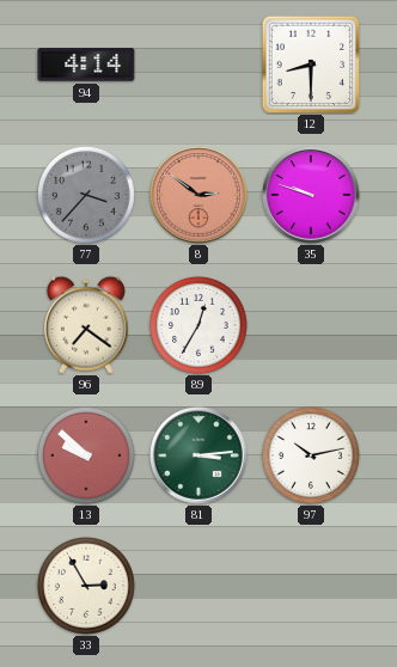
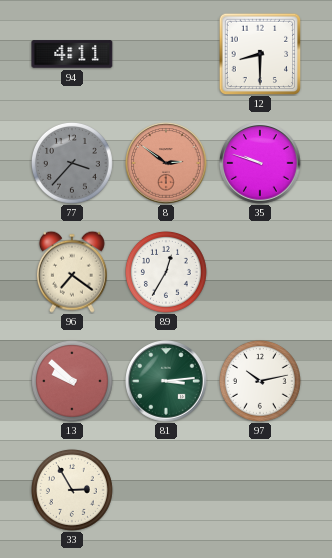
94: 4:14 -> 4:11 (72, 54)
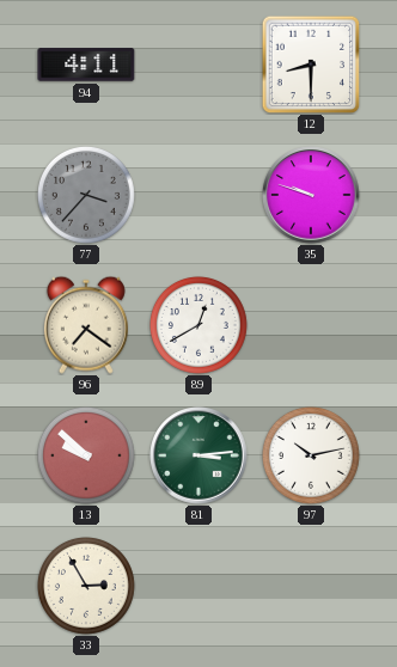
8: 2:51 -> none (166, 163)
89: 12:35 -> 12:40 (198, 325)
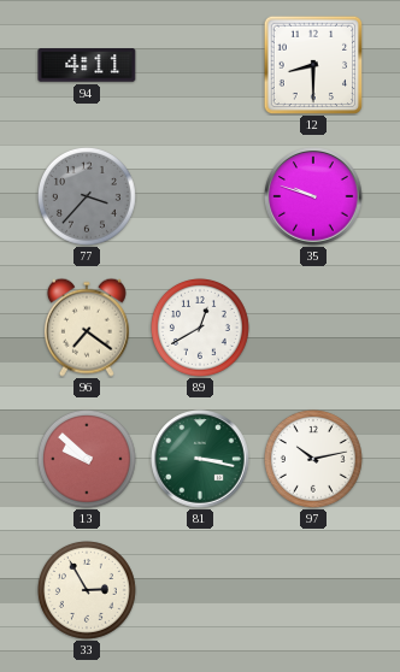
81: 3:14 -> 3:17 (200, 459)
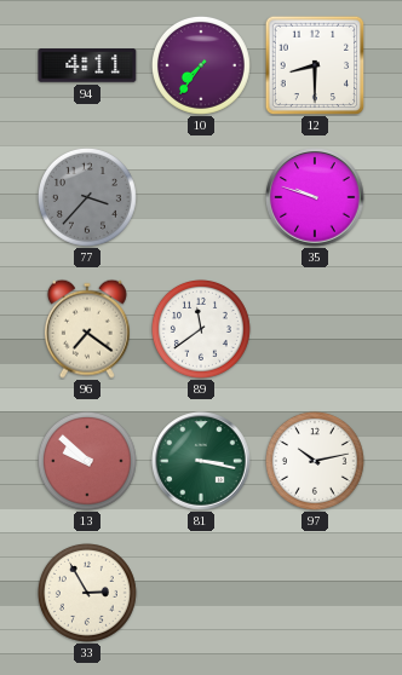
10: none -> 7:36 (201, 65)
89: 12:40 -> 11:39 (201, 329)
